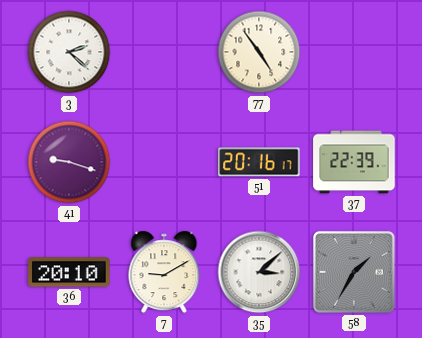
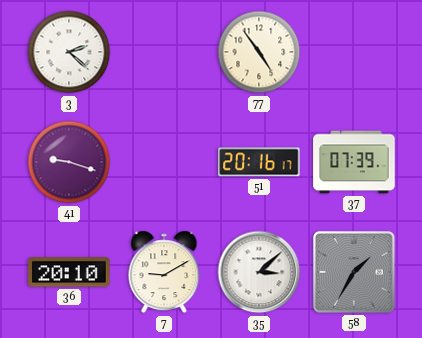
37: 22:39 -> 07:39 (354, 162)
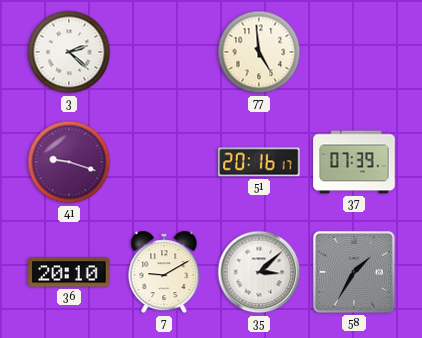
77: 4:54 -> 4:59 (259, 52)
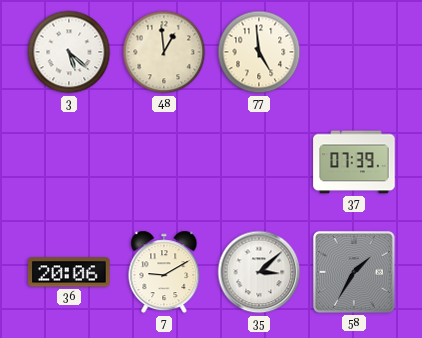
3: 2:22 -> 5:22 (69, 52)
48: none -> 12:59 (164, 52)
41: 9:18 -> none (69, 162)
51: 20:16 -> none (259, 162)
36: 20:10 -> 20:06 (69, 272)
